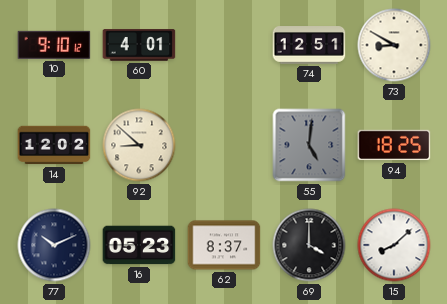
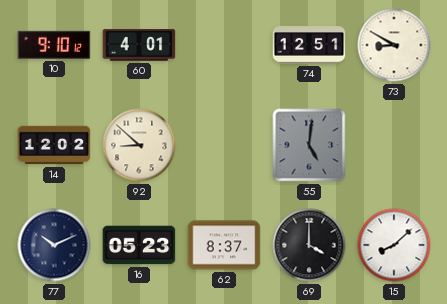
94: 18:25 -> none (394, 145)
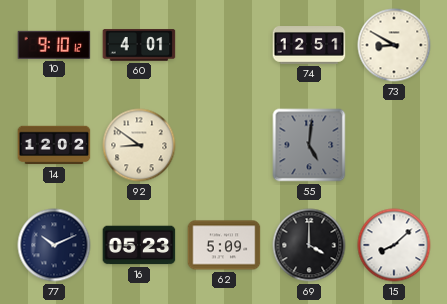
92: 8:52 -> 8:51 (139, 145)
62: 8:37 -> 5:09 (224, 245)
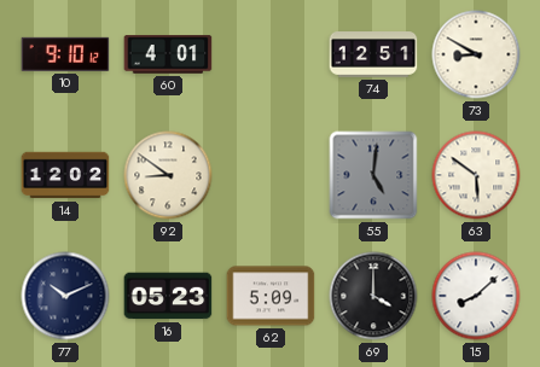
63: none -> 5:51 (476, 175)
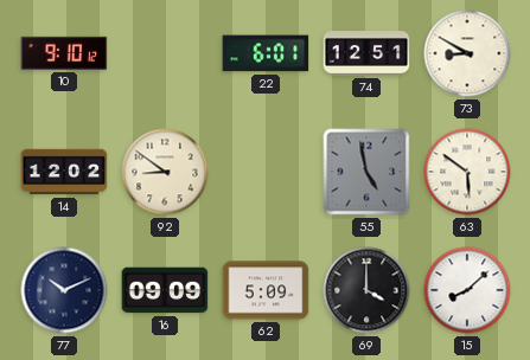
60: 4:01 -> none (168, 54)
22: none -> 6:01 (266, 53)
55: 5:01 -> 4:58 (366, 172)
16: 05:23 -> 09:09 (165, 290)
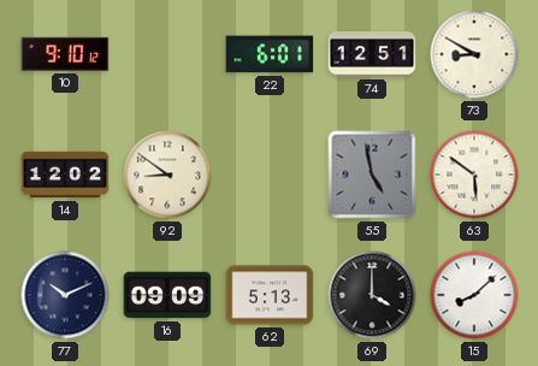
62: 5:09 -> 5:13 (270, 295)
